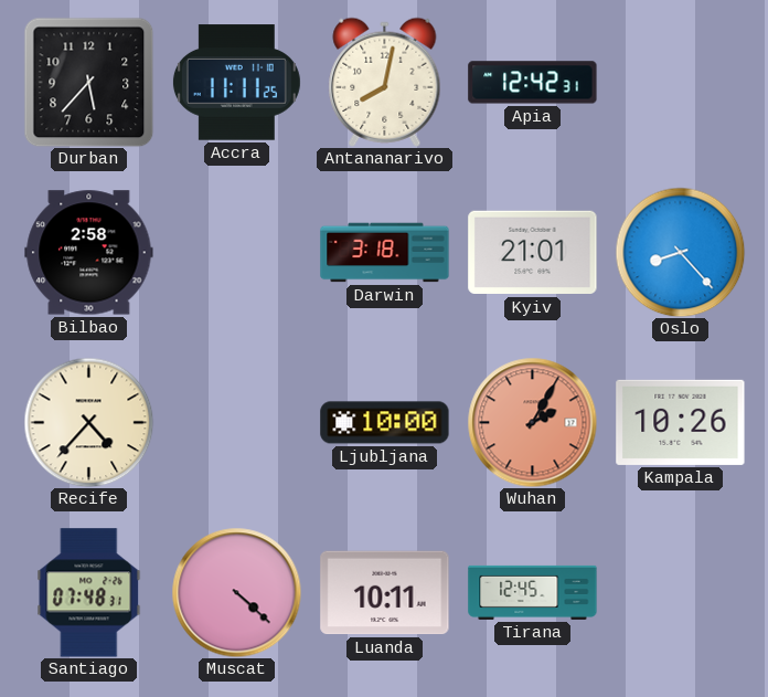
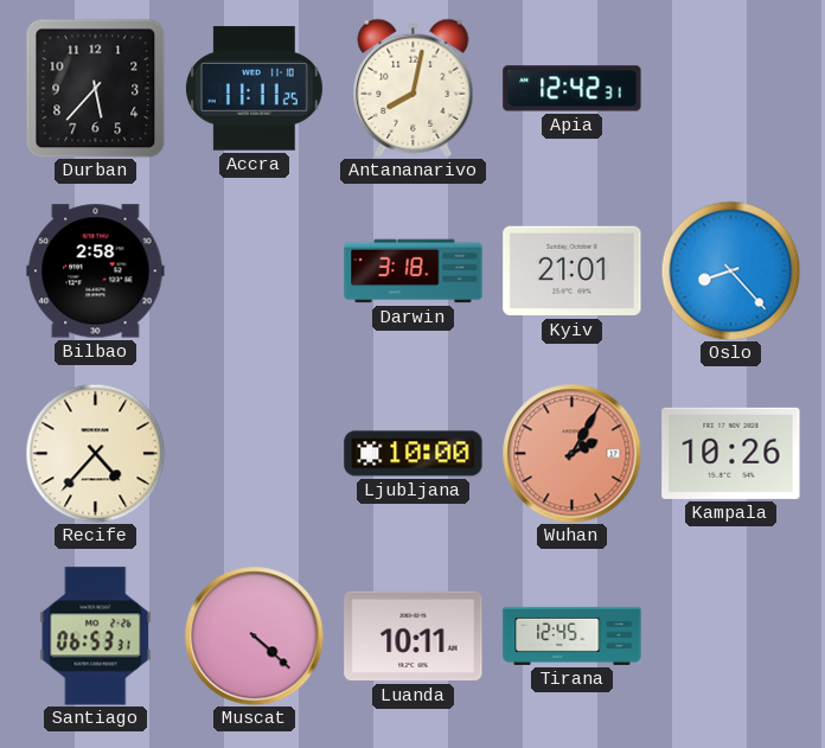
Santiago: 07:48 -> 06:53 (96, 637)
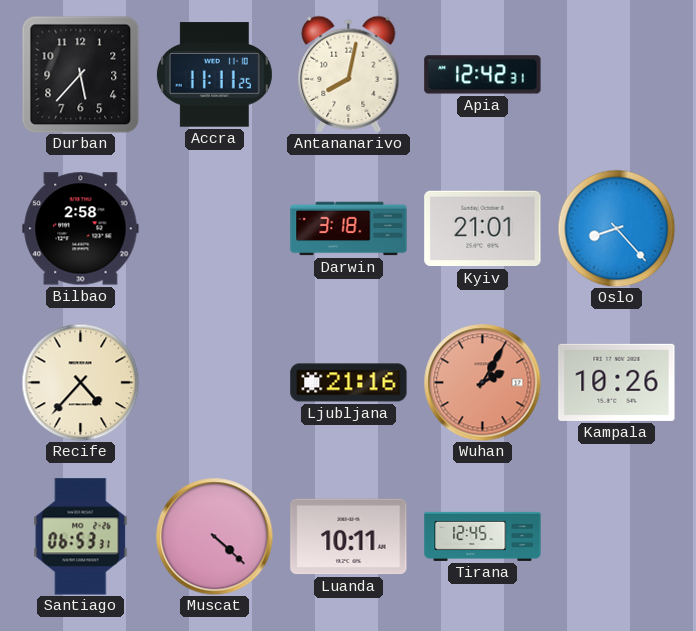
Ljubljana: 10:00 -> 21:16 (349, 383)
